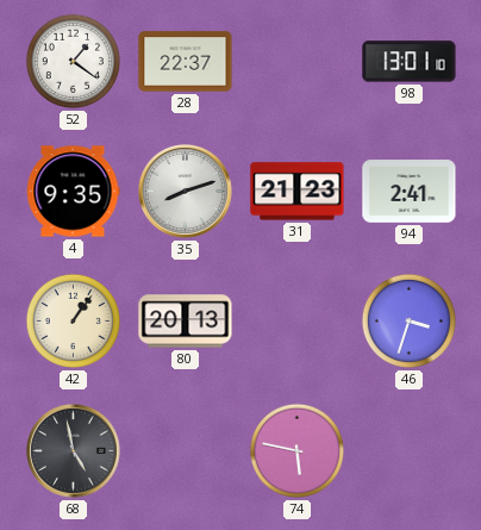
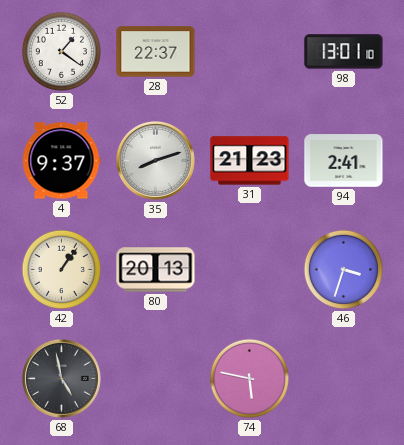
4: 9:35 -> 9:37 (61, 161)
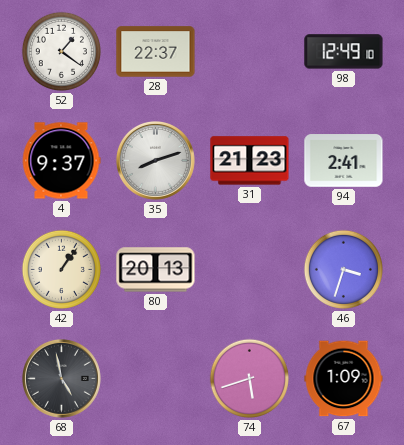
98: 13:01 -> 12:49 (344, 52)
74: 5:47 -> 5:42 (249, 378)
67: none -> 1:09 (344, 379)
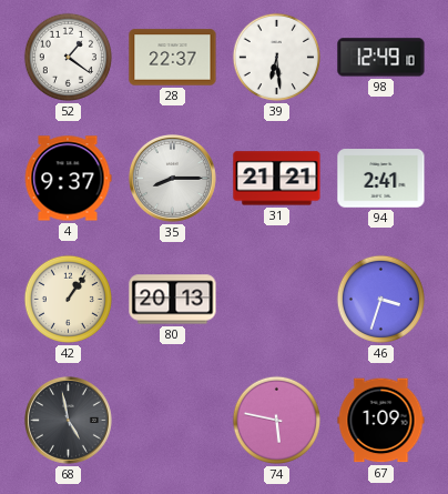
39: none -> 6:29 (276, 57)
35: 8:12 -> 8:15 (172, 178)
31: 21:23 -> 21:21 (277, 179)
74: 5:42 -> 5:47 (276, 420)
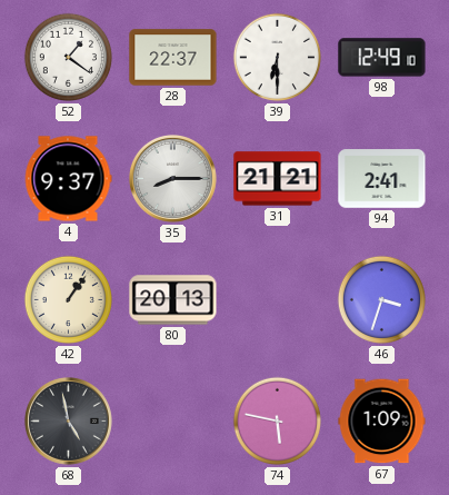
39: 6:29 -> 6:30 (277, 57)
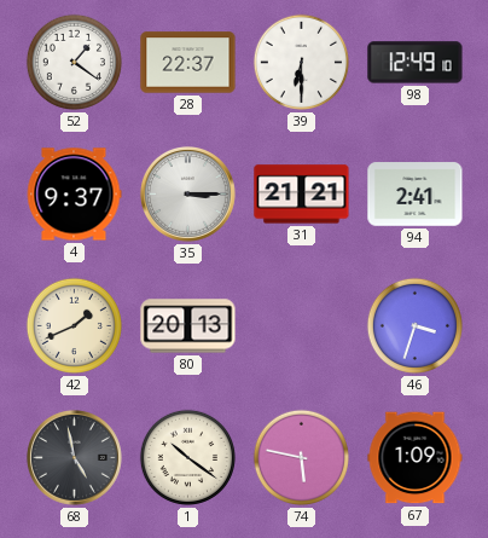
35: 8:15 -> 3:15 (187, 193)
42: 1:06 -> 1:41 (74, 325)
1: none -> 10:21 (187, 457)
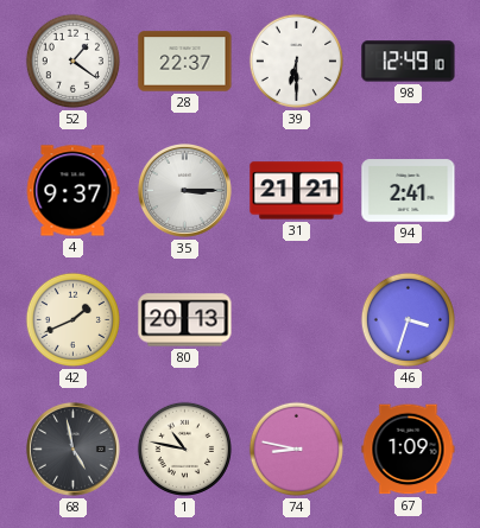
1: 10:21 -> 10:47 (184, 449)
74: 5:47 -> 8:47 (296, 449)
